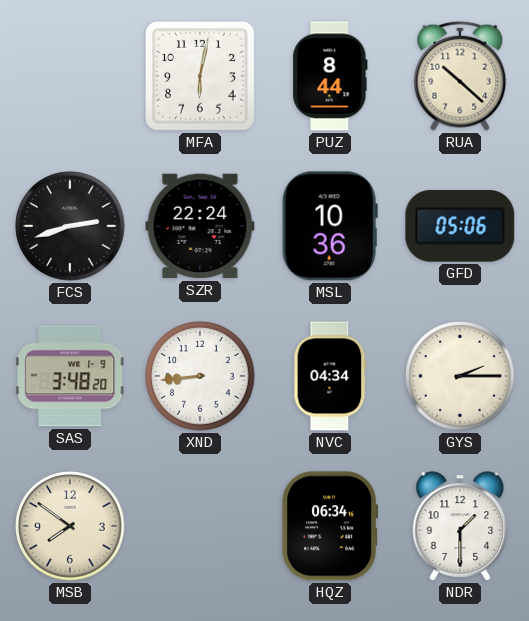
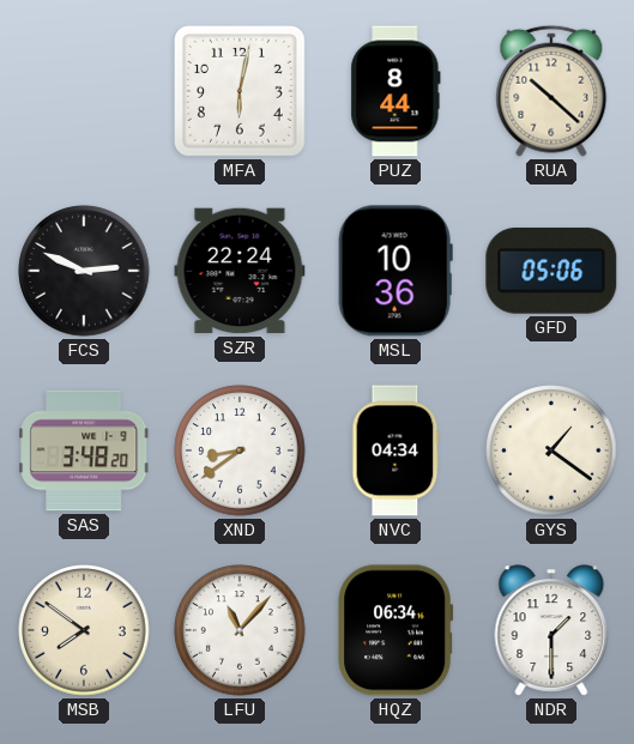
FCS: 2:42 -> 2:49 (84, 271)
XND: 8:44 -> 8:39 (240, 450)
GYS: 2:15 -> 1:21 (551, 450)
LFU: none -> 11:07 (240, 630)
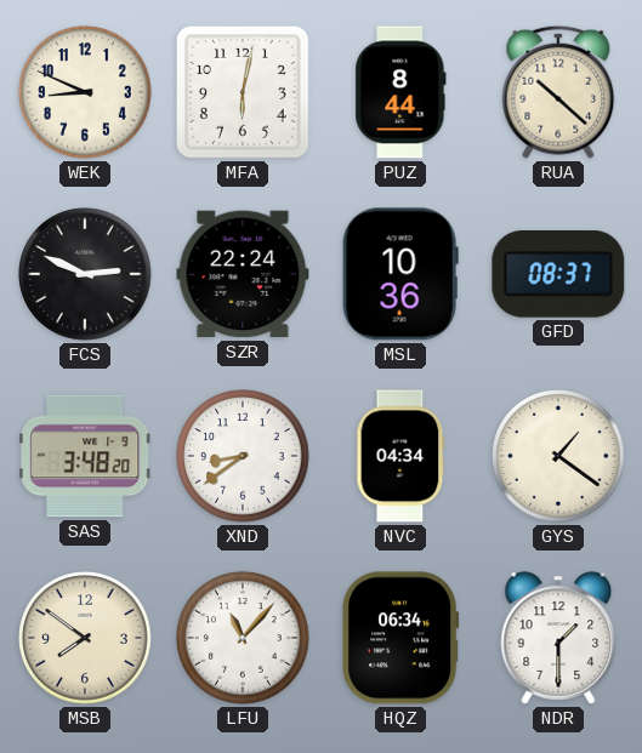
WEK: none -> 8:49 (85, 92)
GFD: 05:06 -> 08:37 (558, 274)
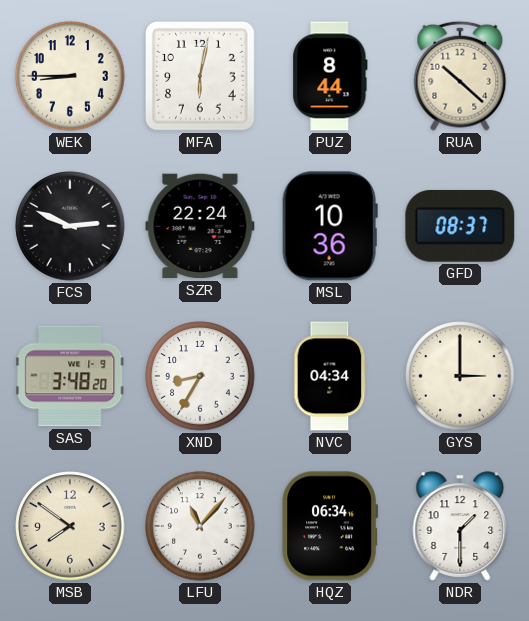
WEK: 8:49 -> 8:45 (70, 76)
XND: 8:39 -> 8:35 (200, 376)
GYS: 1:21 -> 3:00 (460, 376)
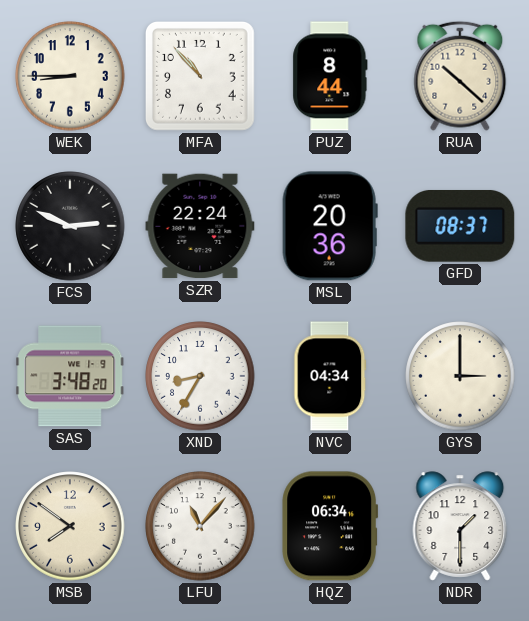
MFA: 6:02 -> 10:53 (201, 77)
MSL: 10:36 -> 20:36 (330, 226)
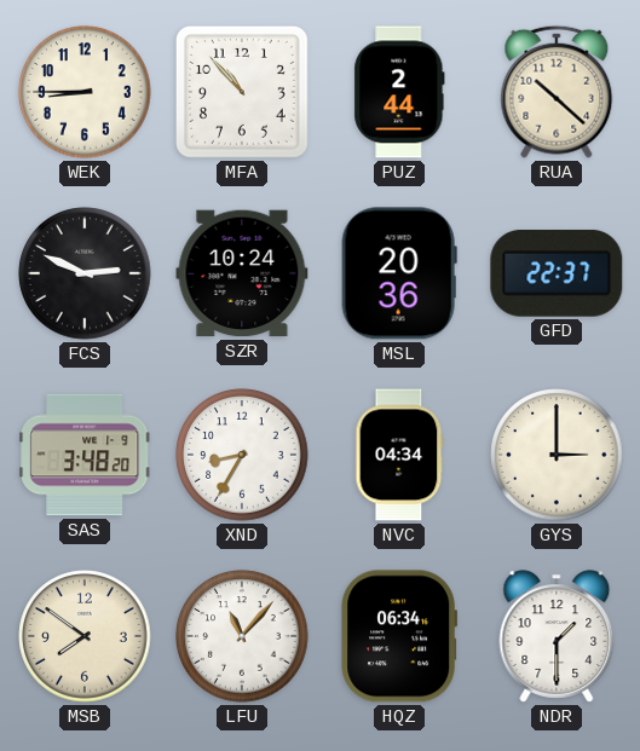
PUZ: 8:44 -> 2:44 (399, 92)
SZR: 22:24 -> 10:24 (242, 273)
GFD: 08:37 -> 22:37 (557, 273)
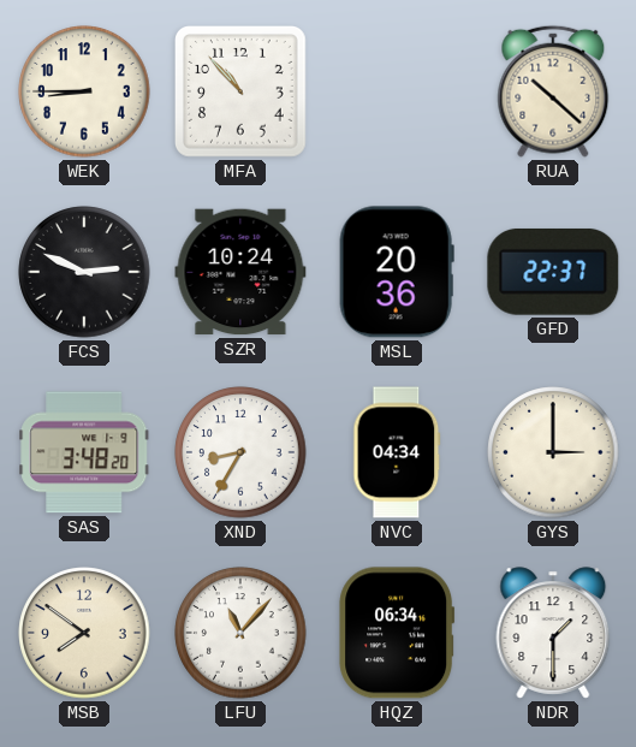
PUZ: 2:44 -> none (399, 92)
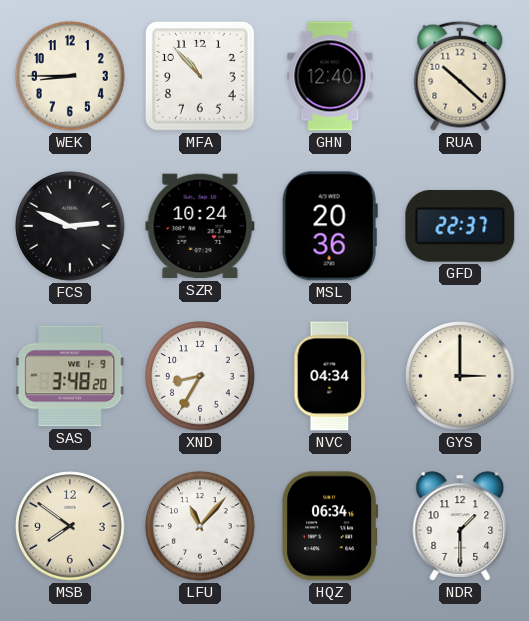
GHN: none -> 12:40 (330, 76)
